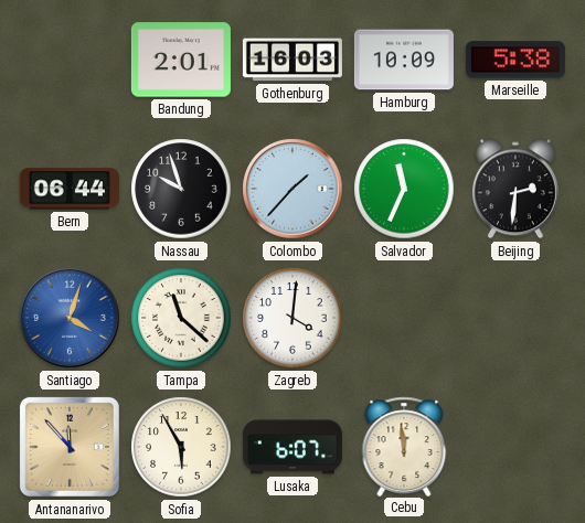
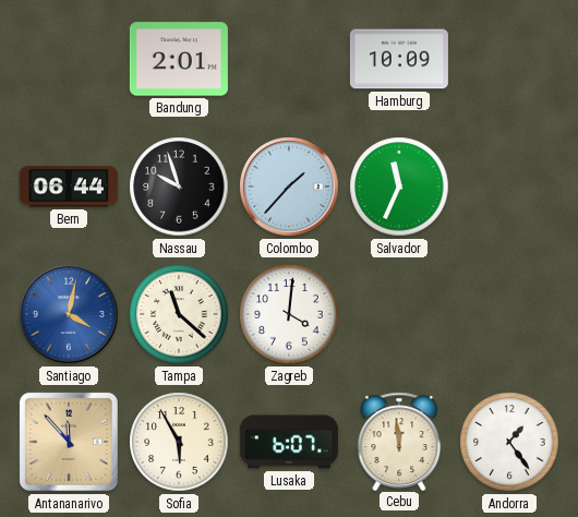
Gothenburg: 16:03 -> none (292, 60)
Marseille: 5:38 -> none (515, 60)
Beijing: 2:31 -> none (515, 189)
Santiago: 4:03 -> 4:02 (69, 314)
Andorra: none -> 1:24 (509, 442)
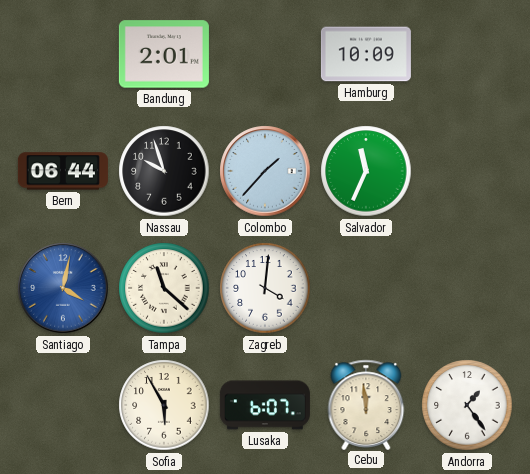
Antananarivo: 11:53 -> none (69, 442)
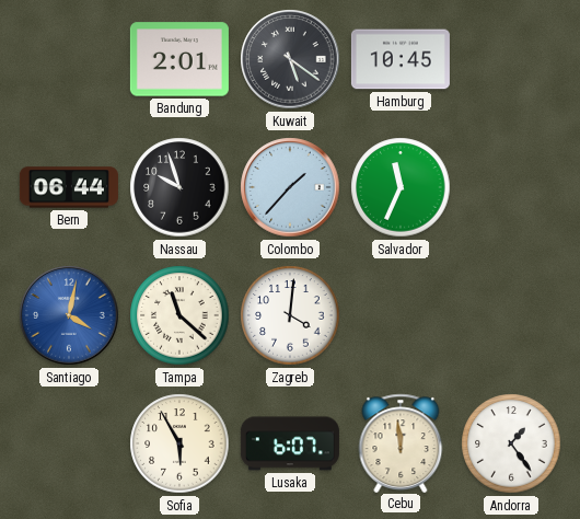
Kuwait: none -> 5:21 (290, 59)
Hamburg: 10:09 -> 10:45 (401, 59)
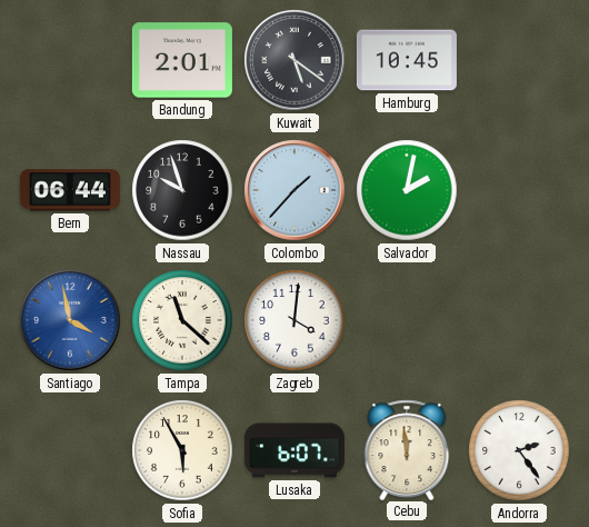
Salvador: 11:34 -> 2:02 (407, 190)
Santiago: 4:02 -> 3:58 (70, 320)
Andorra: 1:24 -> 2:24 (519, 450)
